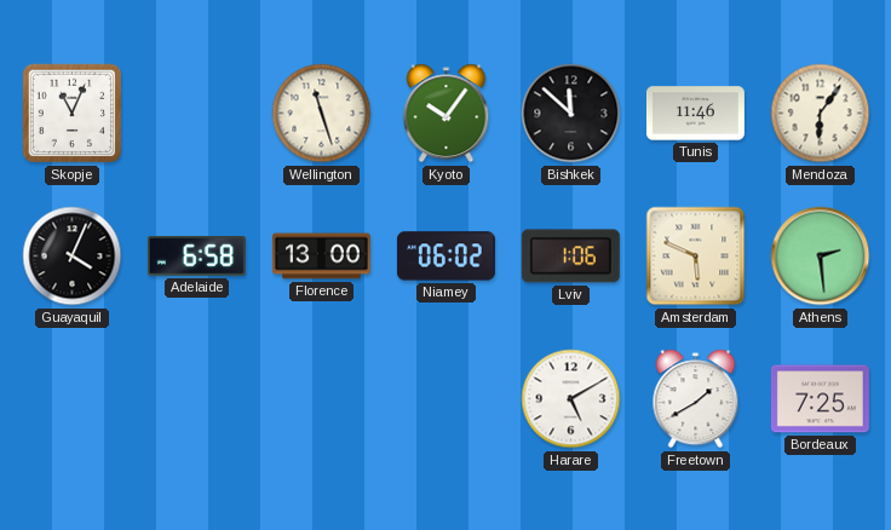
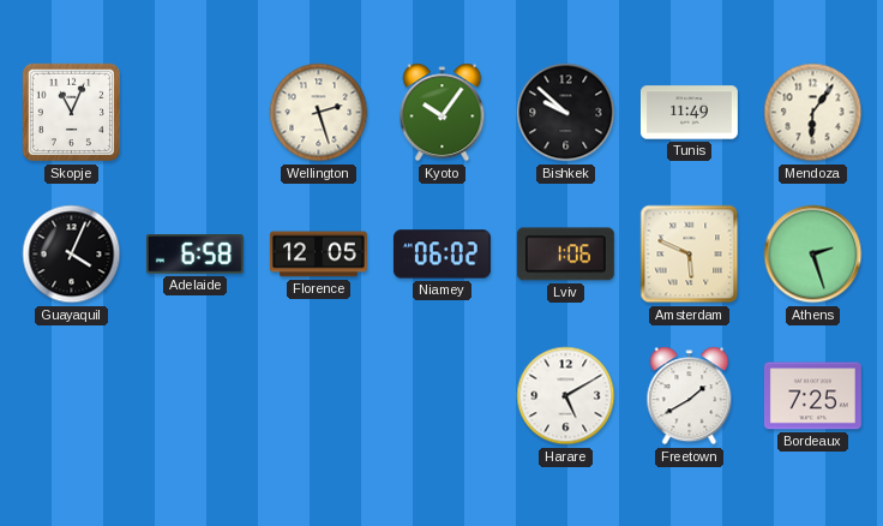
Wellington: 11:27 -> 2:27 (319, 113)
Bishkek: 11:52 -> 9:52 (566, 113)
Tunis: 11:46 -> 11:49 (689, 113)
Florence: 13:00 -> 12:05 (318, 255)
Athens: 2:29 -> 2:27 (813, 255)
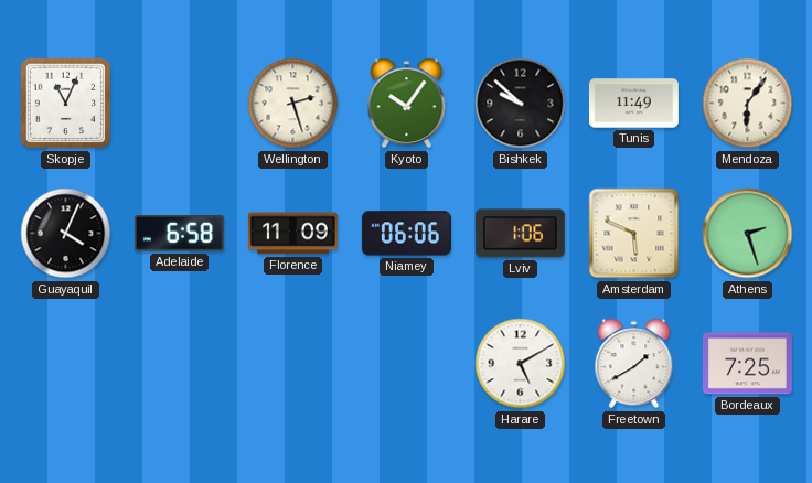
Florence: 12:05 -> 11:09 (292, 234)
Niamey: 06:02 -> 06:06 (406, 234)
